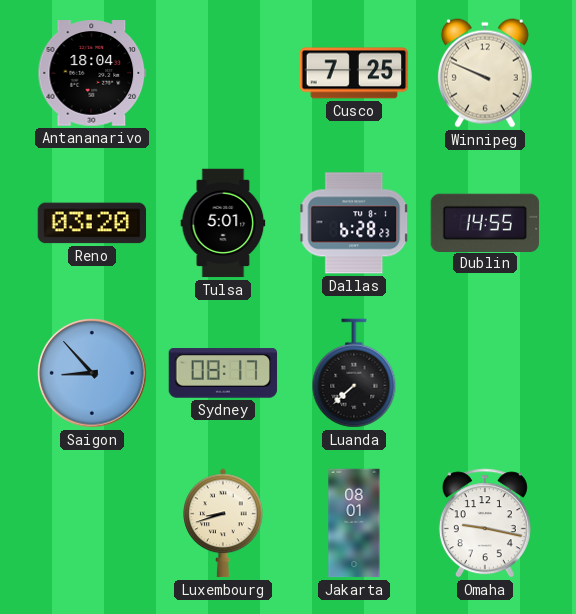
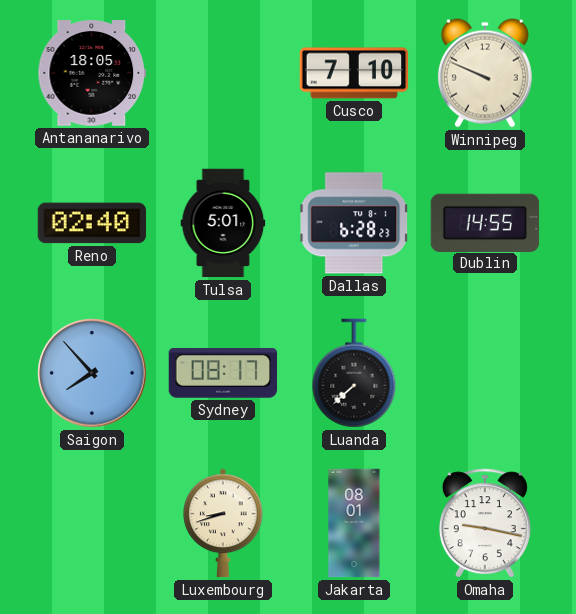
Antananarivo: 18:04 -> 18:05 (92, 73)
Cusco: 7:25 -> 7:10 (354, 73)
Reno: 03:20 -> 02:40 (92, 223)
Saigon: 8:53 -> 7:53 (92, 373)
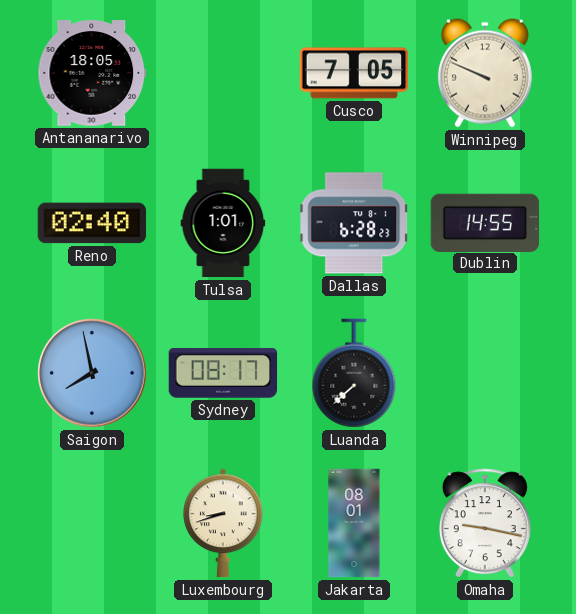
Cusco: 7:10 -> 7:05 (354, 73)
Tulsa: 5:01 -> 1:01 (223, 223)
Saigon: 7:53 -> 7:58 (92, 373)
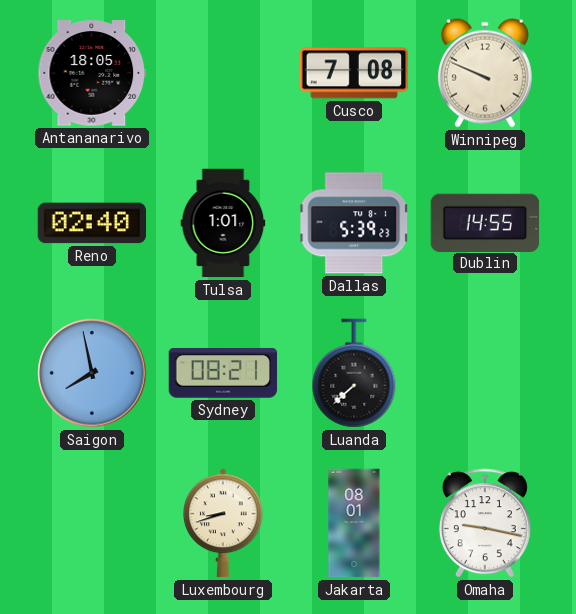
Cusco: 7:05 -> 7:08 (354, 73)
Dallas: 6:28 -> 5:39 (354, 223)
Sydney: 08:17 -> 08:21 (223, 373)
